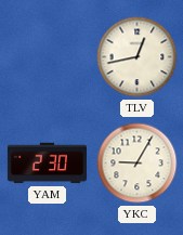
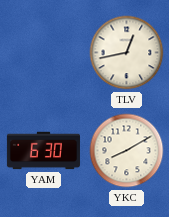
YAM: 2:30 -> 6:30 (43, 151)
YKC: 9:05 -> 8:10 (127, 151)
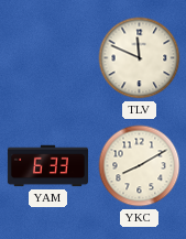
TLV: 12:43 -> 11:49 (140, 58)
YAM: 6:30 -> 6:33 (47, 166)
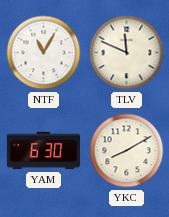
NTF: none -> 11:05 (44, 53)
YAM: 6:33 -> 6:30 (43, 151)
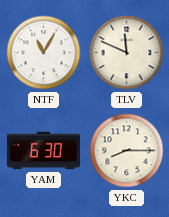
YKC: 8:10 -> 8:15 (127, 151)
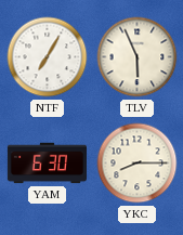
NTF: 11:05 -> 7:05 (48, 57)
TLV: 11:49 -> 5:56 (138, 57)
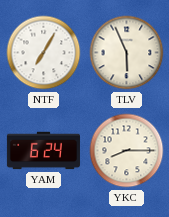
YAM: 6:30 -> 6:24 (43, 151)
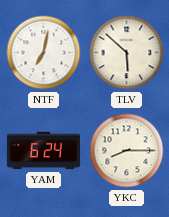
NTF: 7:05 -> 7:02 (44, 53)
TLV: 5:56 -> 5:52 (127, 53)
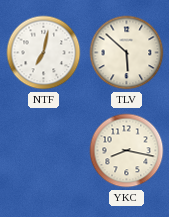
YAM: 6:24 -> none (43, 151)
YKC: 8:15 -> 8:17 (127, 151)
